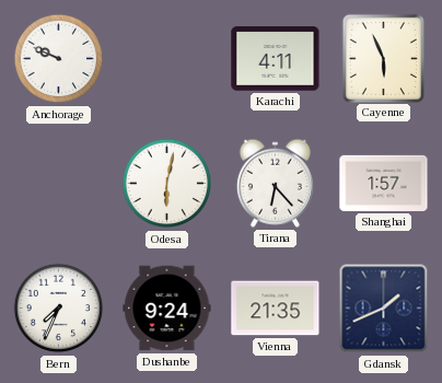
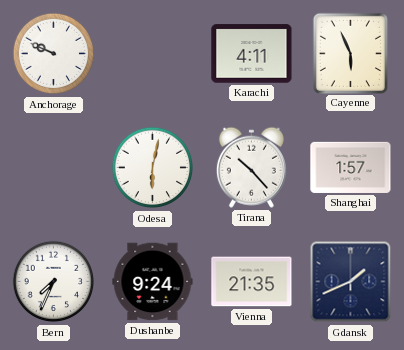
Tirana: 6:23 -> 10:23 (251, 167)
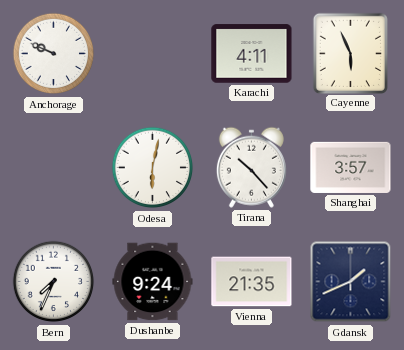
Shanghai: 1:57 -> 3:57 (351, 167)
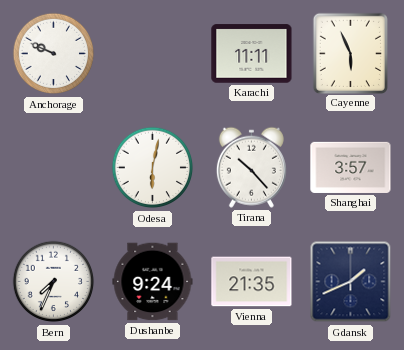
Karachi: 4:11 -> 11:11 (252, 54)
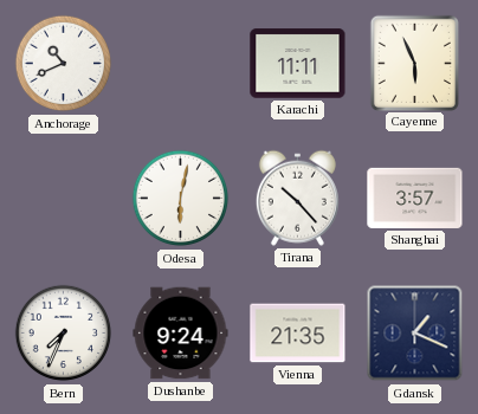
Anchorage: 9:49 -> 10:41 (64, 64)
Gdansk: 1:41 -> 1:19 (415, 334)
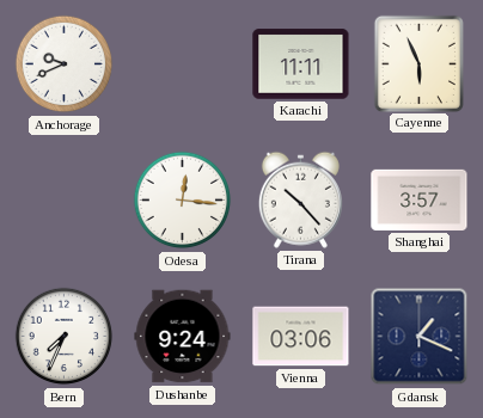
Anchorage: 10:41 -> 9:41 (65, 64)
Odesa: 6:02 -> 12:16 (183, 201)
Vienna: 21:35 -> 03:06 (301, 337)
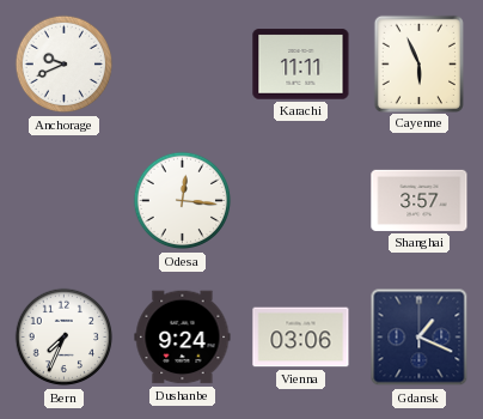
Tirana: 10:23 -> none (300, 199)
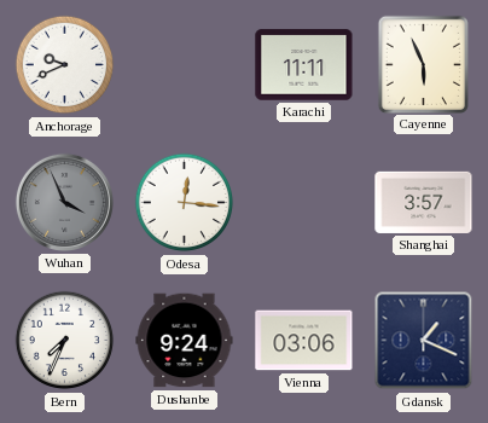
Wuhan: none -> 3:56 (64, 202)
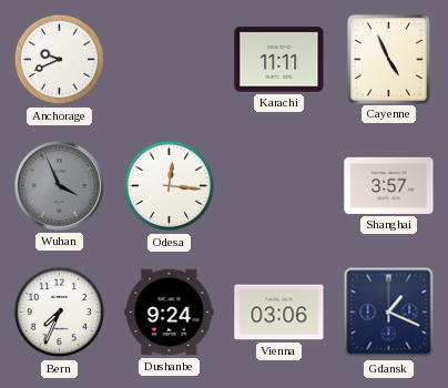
Cayenne: 5:56 -> 4:56 (388, 59)
